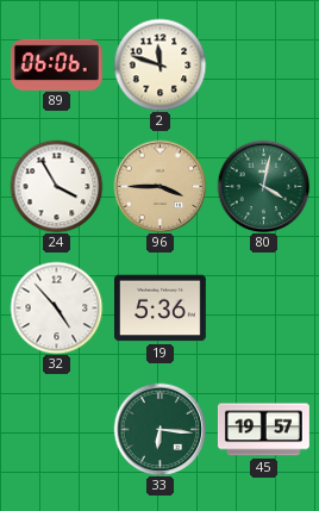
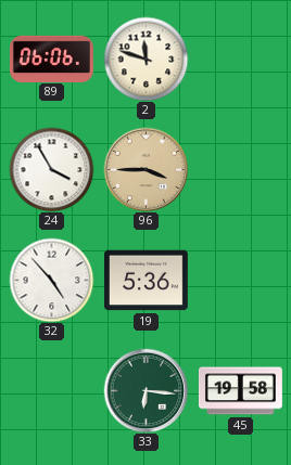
80: 4:02 -> none (263, 186)
45: 19:57 -> 19:58 (240, 391)
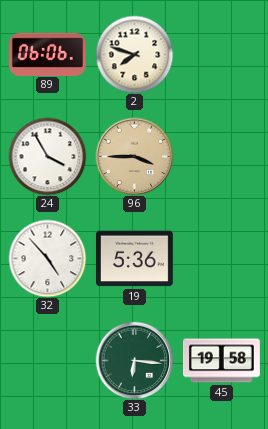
2: 11:48 -> 7:48 (134, 54)
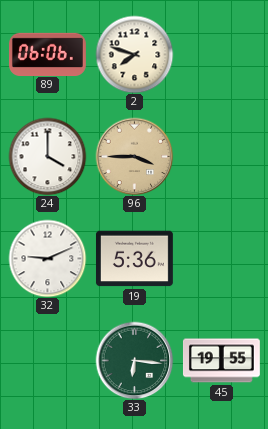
24: 3:55 -> 4:00 (47, 156)
32: 4:53 -> 9:11 (47, 258)
45: 19:58 -> 19:55 (221, 361)
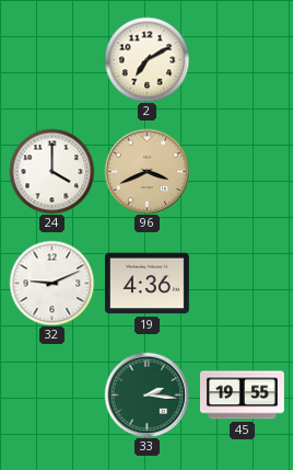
89: 06:06 -> none (47, 54)
2: 7:48 -> 7:10 (146, 59)
96: 3:45 -> 3:41 (146, 171)
19: 5:36 -> 4:36 (146, 284)
33: 6:16 -> 2:16 (146, 394)
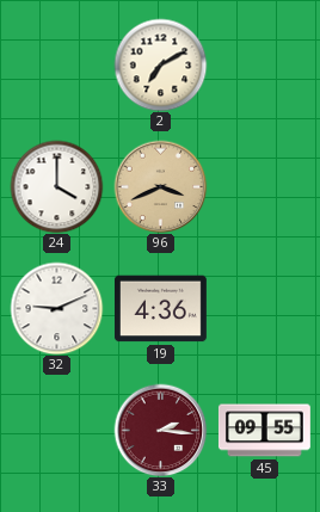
33 dial: green -> burgundy (160, 430)
45: 19:55 -> 09:55 (264, 431)
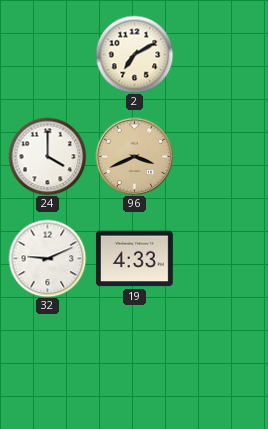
19: 4:36 -> 4:33 (134, 259)
33: 2:16 -> none (160, 430)
45: 09:55 -> none (264, 431)
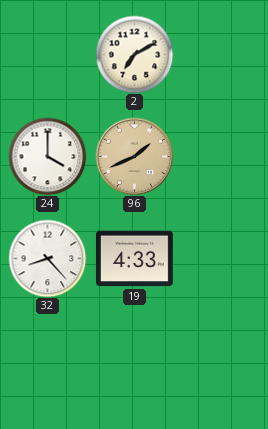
96: 3:41 -> 1:41 (134, 156)
32: 9:11 -> 8:23 (47, 258)
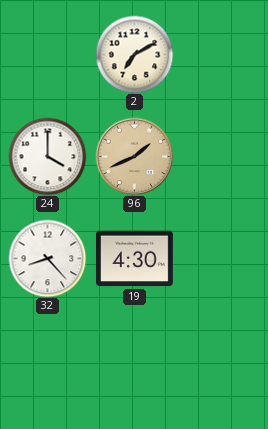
19: 4:33 -> 4:30 (134, 259)
